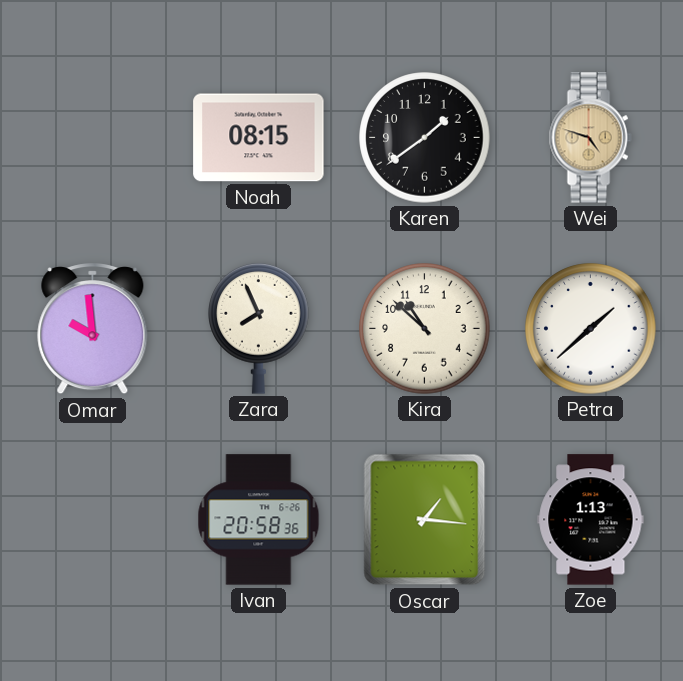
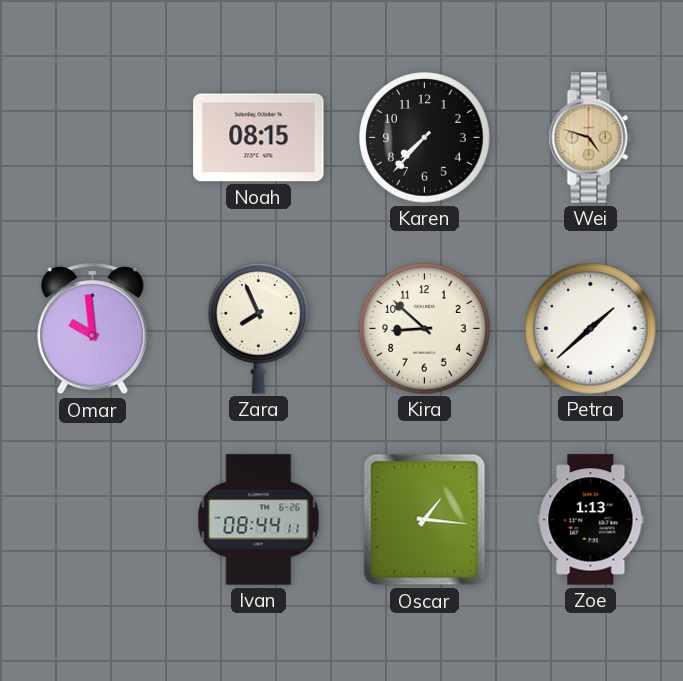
Karen: 1:39 -> 7:37 (425, 138)
Kira: 10:52 -> 8:52 (425, 329)
Ivan: 20:58 -> 08:44 (259, 520)
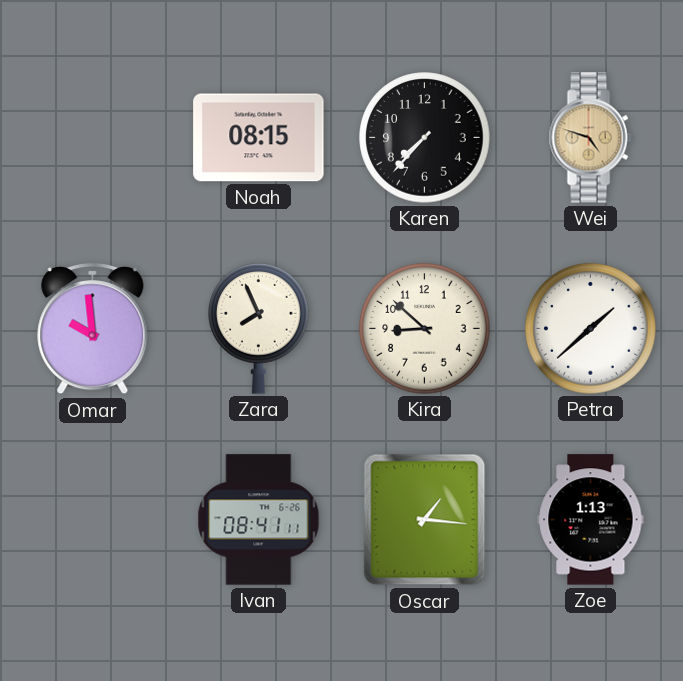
Ivan: 08:44 -> 08:41 (259, 520)
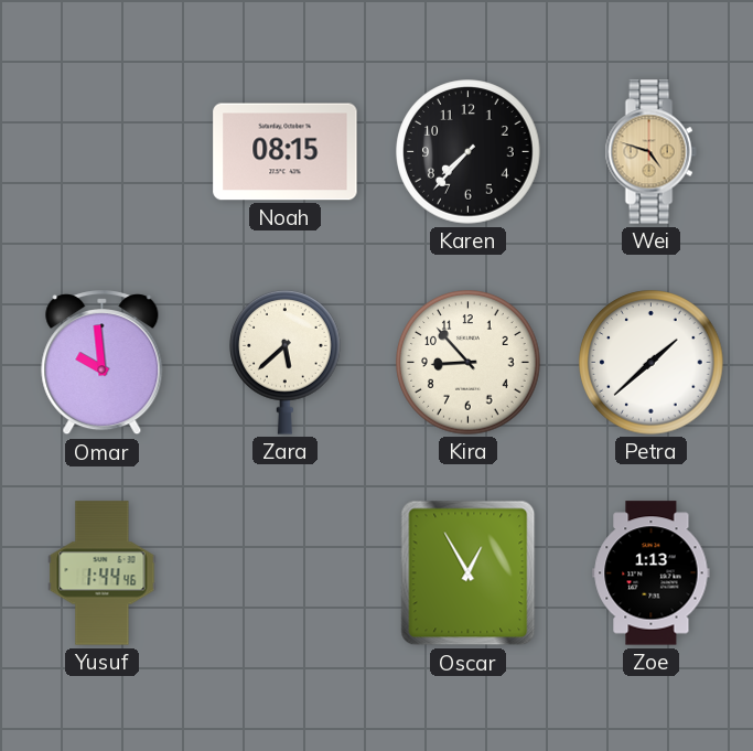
Zara: 7:56 -> 5:38 (286, 363)
Kira: 8:52 -> 8:53 (469, 363)
Yusuf: none -> 1:44 (103, 573)
Ivan: 08:41 -> none (259, 520)
Oscar: 1:16 -> 12:55 (469, 573)
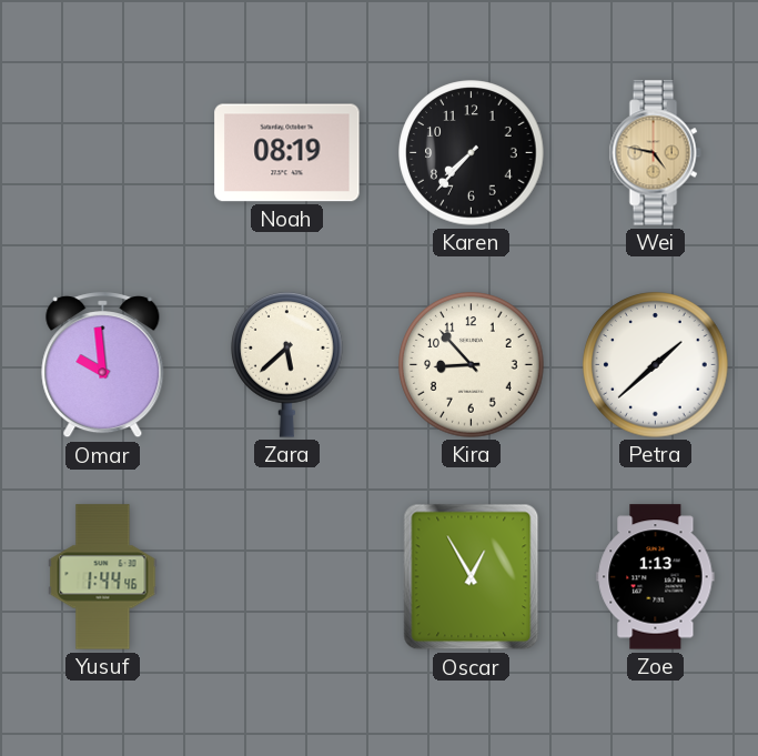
Noah: 08:15 -> 08:19 (287, 153)
Wei: 4:48 -> 4:47 (655, 153)
